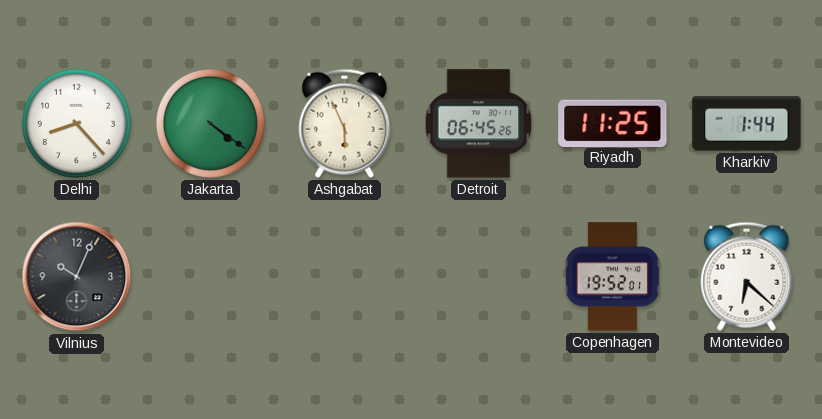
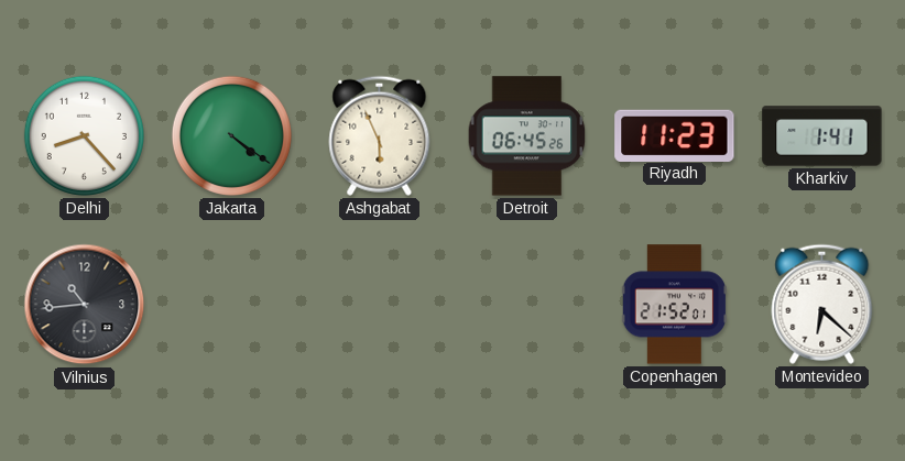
Riyadh: 11:25 -> 11:23 (675, 135)
Kharkiv: 1:44 -> 1:41 (822, 136)
Vilnius: 10:04 -> 10:44 (85, 305)
Copenhagen: 19:52 -> 21:52 (674, 305)
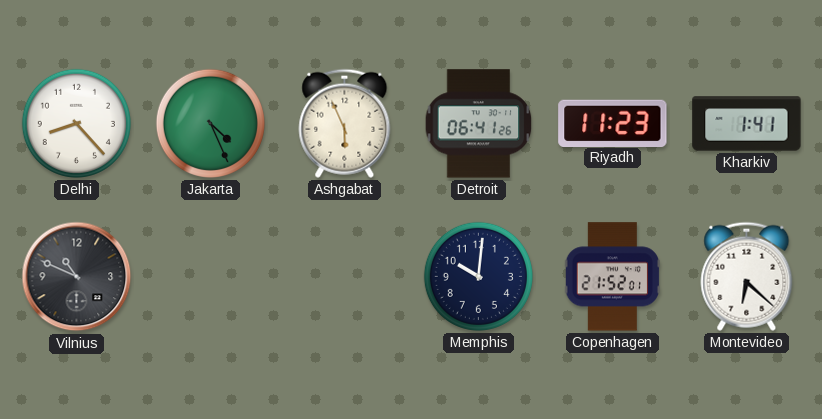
Jakarta: 4:21 -> 4:26 (210, 123)
Detroit: 06:45 -> 06:41 (479, 124)
Vilnius: 10:44 -> 10:49 (77, 277)
Memphis: none -> 10:01 (478, 276)
